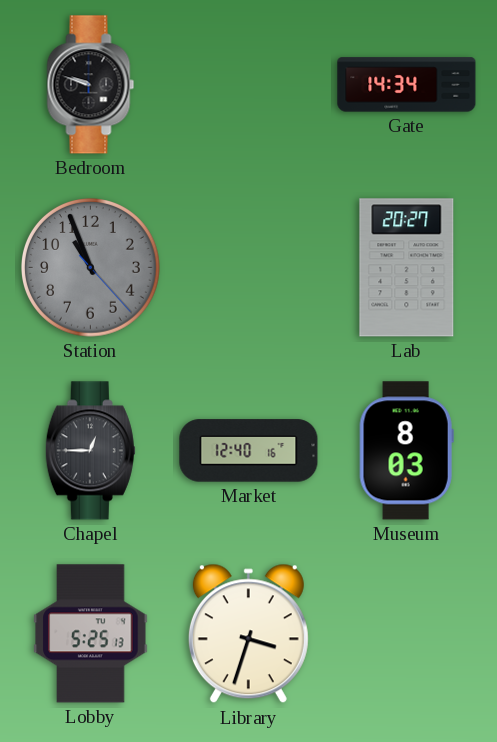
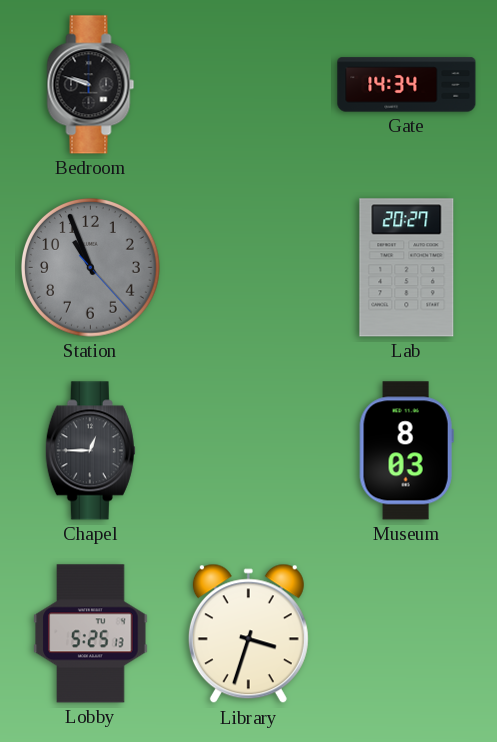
Market: 12:40 -> none (249, 451)
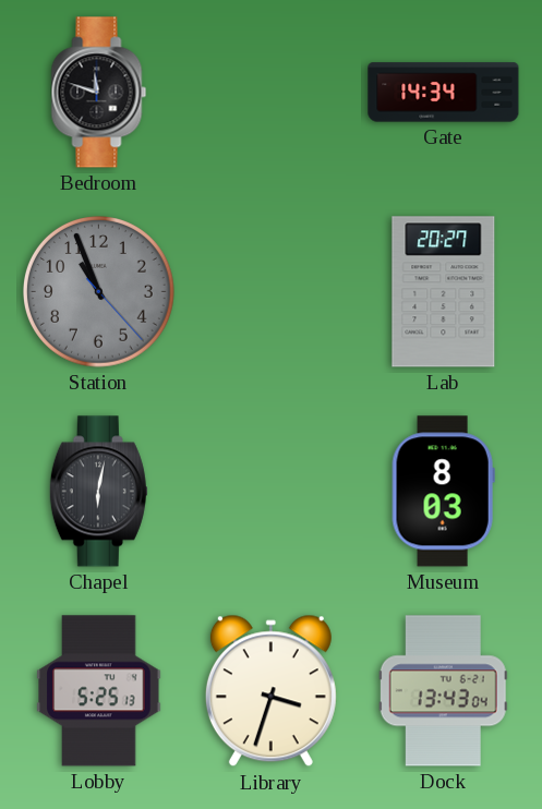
Bedroom: 9:48 -> 11:48 (99, 93)
Chapel: 12:45 -> 6:02 (98, 492)
Dock: none -> 13:43 (443, 691)
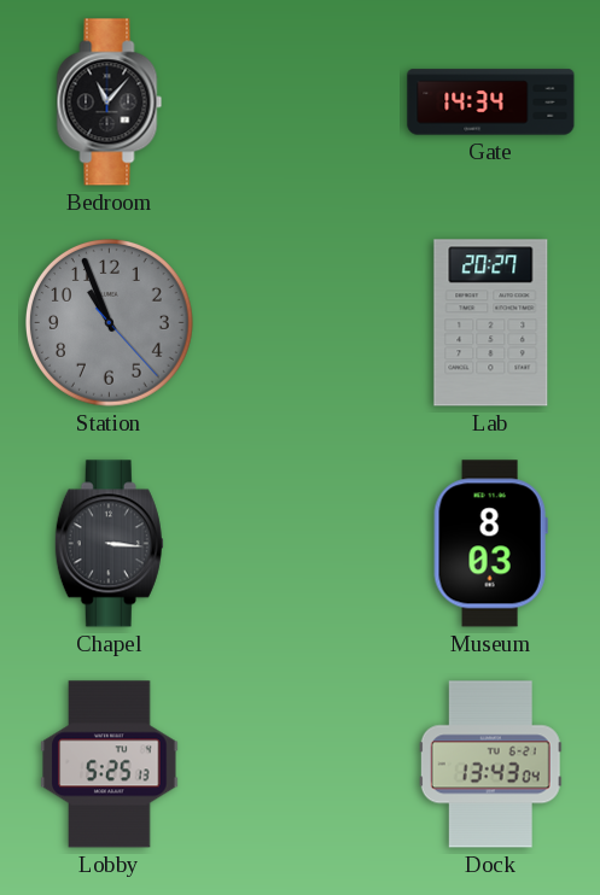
Bedroom: 11:48 -> 11:07 (110, 103)
Chapel: 6:02 -> 3:16 (109, 544)
Library: 3:33 -> none (270, 691)
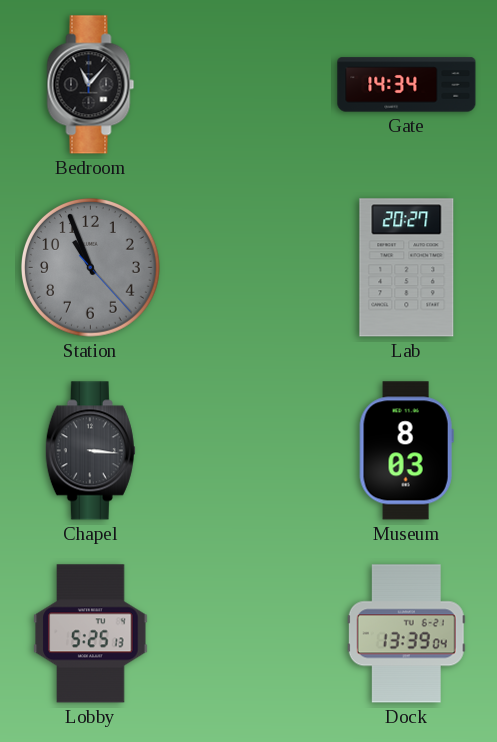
Dock: 13:43 -> 13:39 (406, 634)
